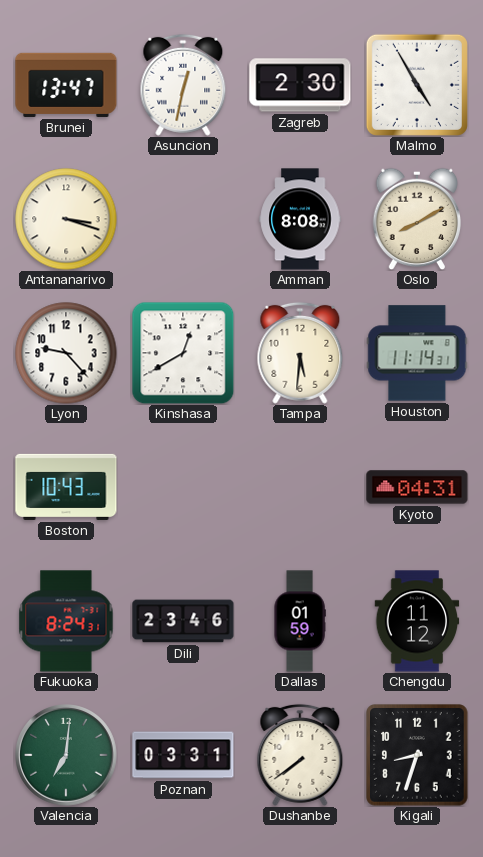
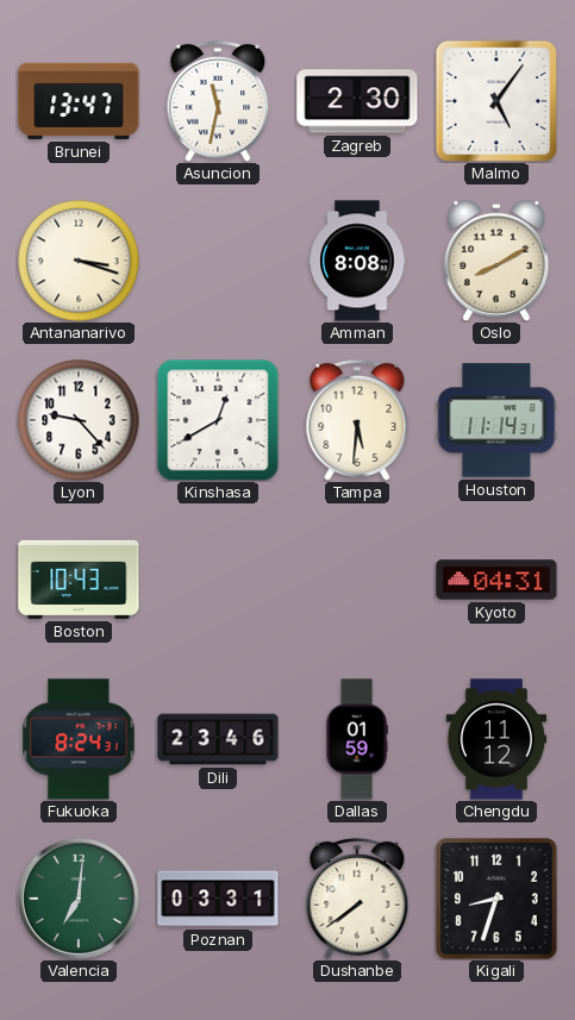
Asuncion: 12:32 -> 11:32 (218, 101)
Malmo: 4:55 -> 5:06 (496, 101)
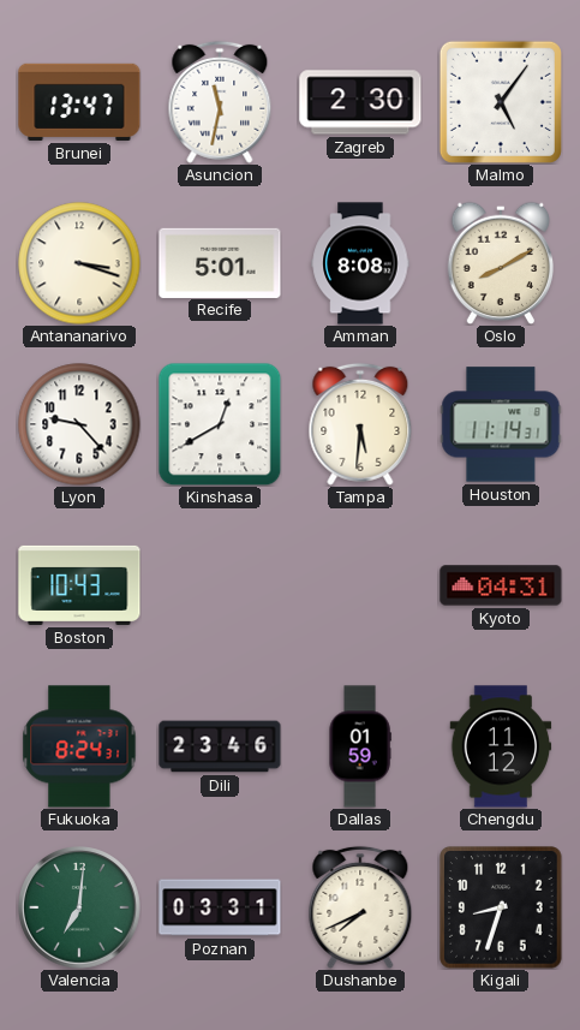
Recife: none -> 5:01 (220, 262)
Dushanbe: 7:39 -> 7:41 (360, 907)
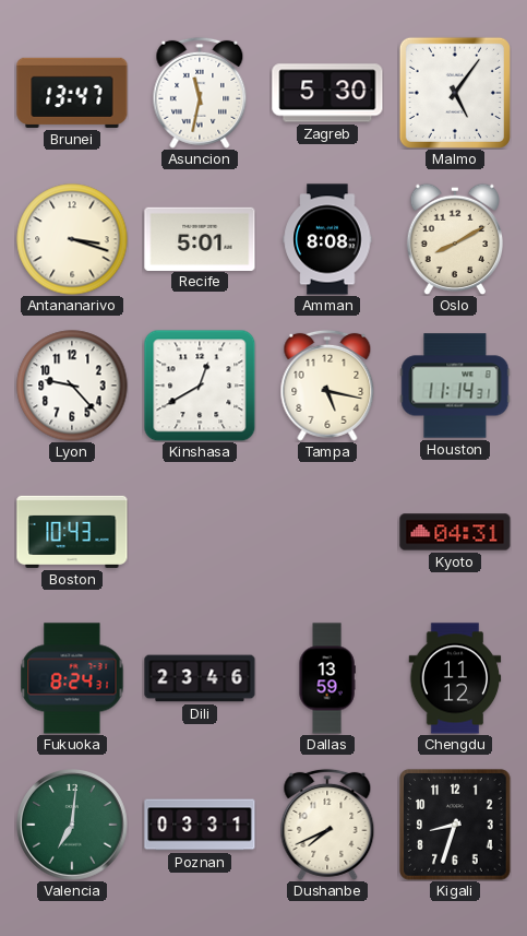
Zagreb: 2:30 -> 5:30 (327, 93)
Tampa: 5:31 -> 5:17 (327, 386)
Dallas: 01:59 -> 13:59 (327, 678)
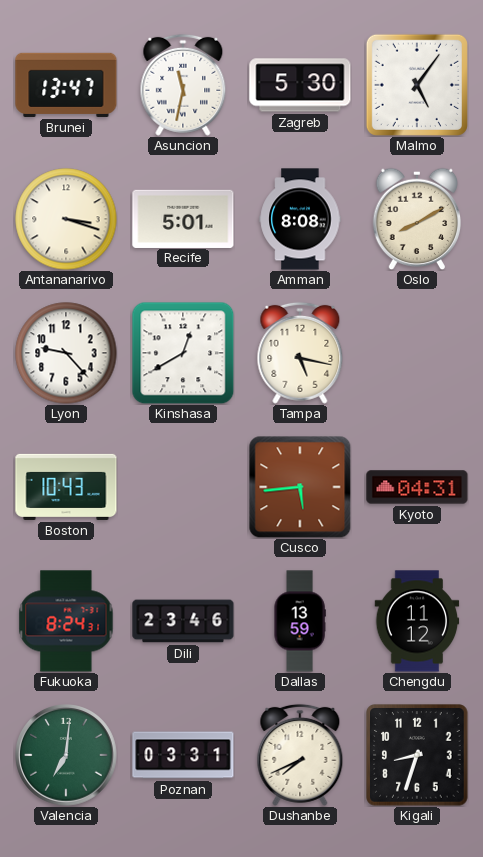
Houston: 11:14 -> none (455, 386)
Cusco: none -> 5:44 (300, 487)
